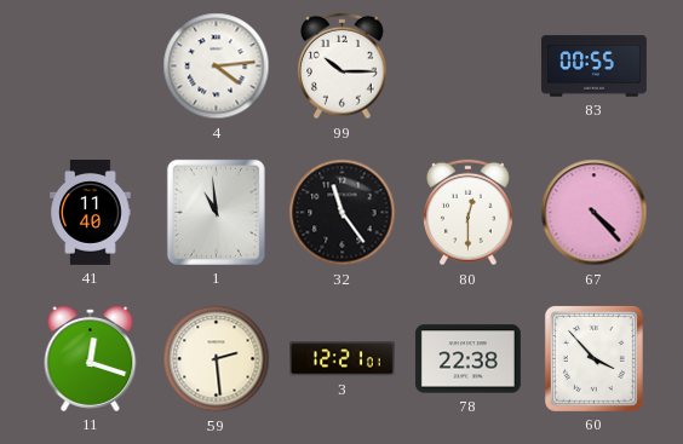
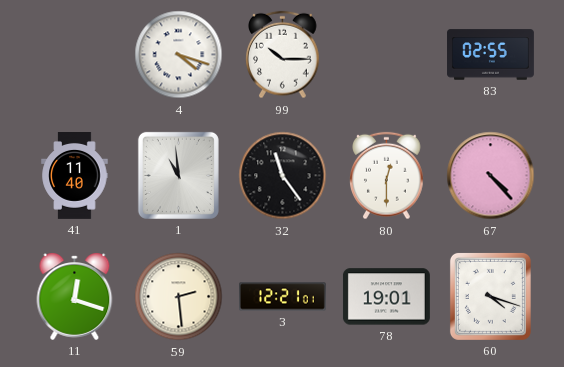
4: 4:14 -> 4:18 (179, 55)
83: 00:55 -> 02:55 (491, 55)
78: 22:38 -> 19:01 (386, 297)
60: 3:53 -> 4:18 (490, 296)
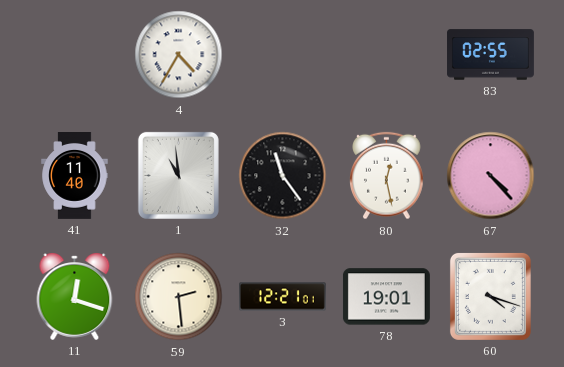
4: 4:18 -> 4:35 (179, 55)
99: 10:15 -> none (283, 55)
80: 12:30 -> 12:28 (387, 176)
